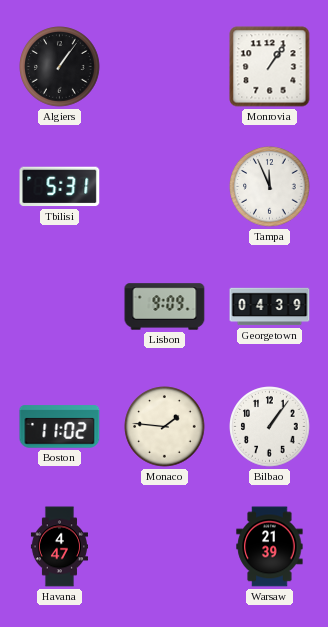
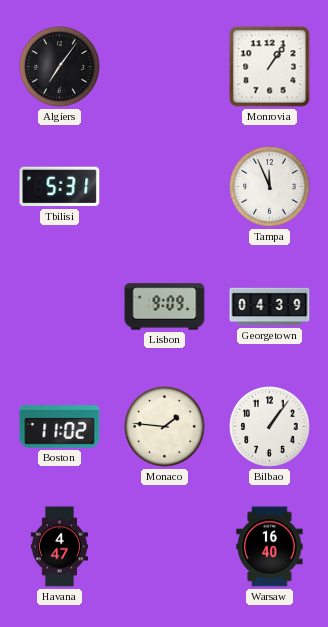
Algiers: 1:06 -> 7:06 (60, 67)
Warsaw: 21:39 -> 16:40 (270, 547)
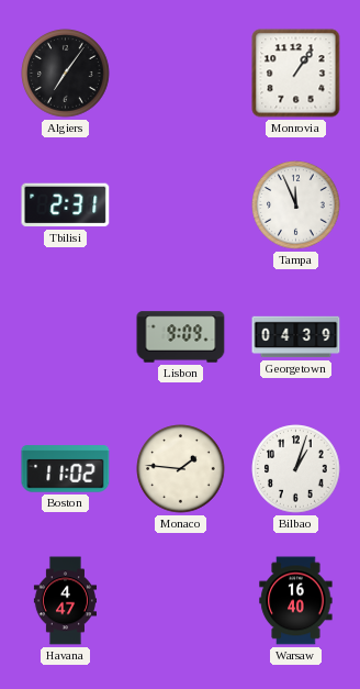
Tbilisi: 5:31 -> 2:31 (66, 205)
Bilbao: 1:06 -> 1:03 (296, 469)
